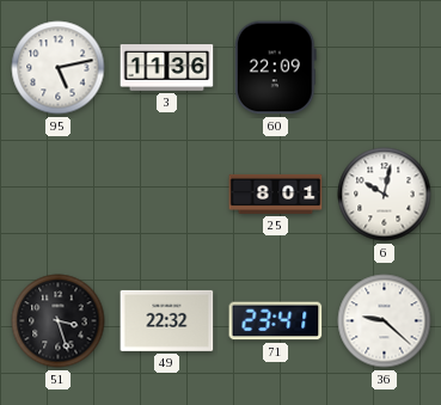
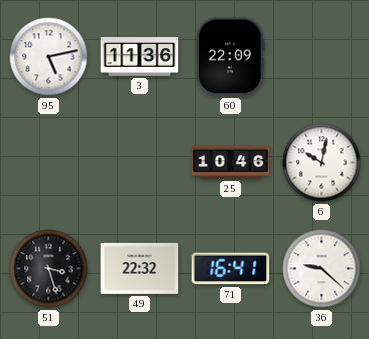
25: 8:01 -> 10:46 (231, 162)
71: 23:41 -> 16:41 (231, 269)
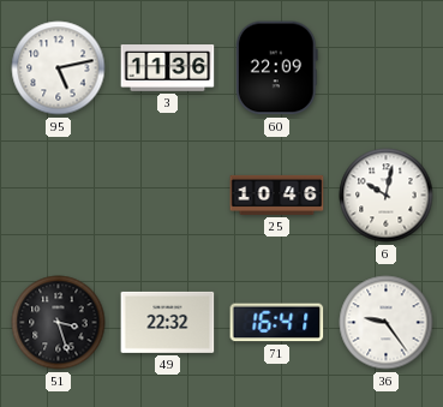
36: 9:22 -> 9:24 (387, 323)
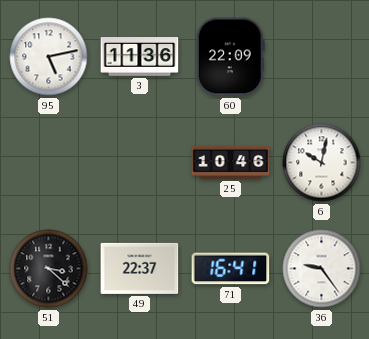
51: 3:27 -> 3:22 (49, 269)
49: 22:32 -> 22:37 (140, 268)
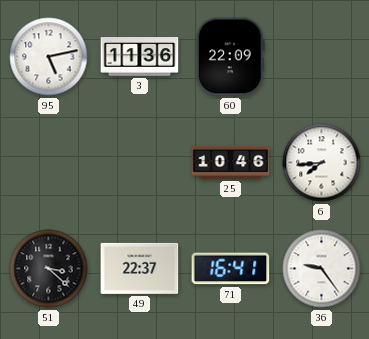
6: 10:02 -> 7:44 (322, 163)
